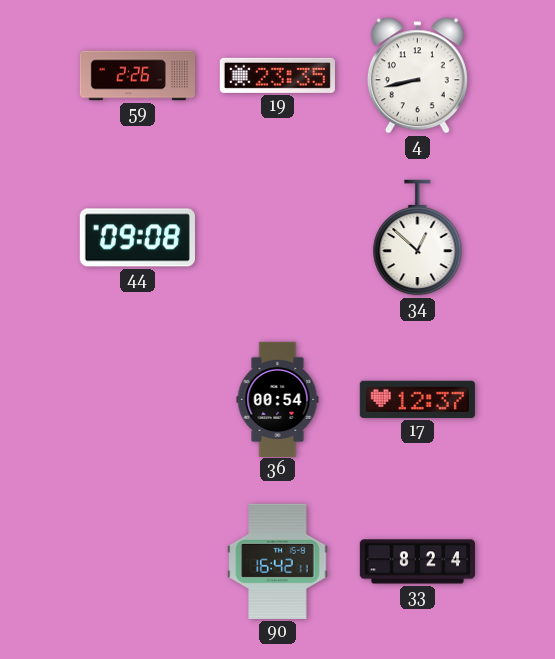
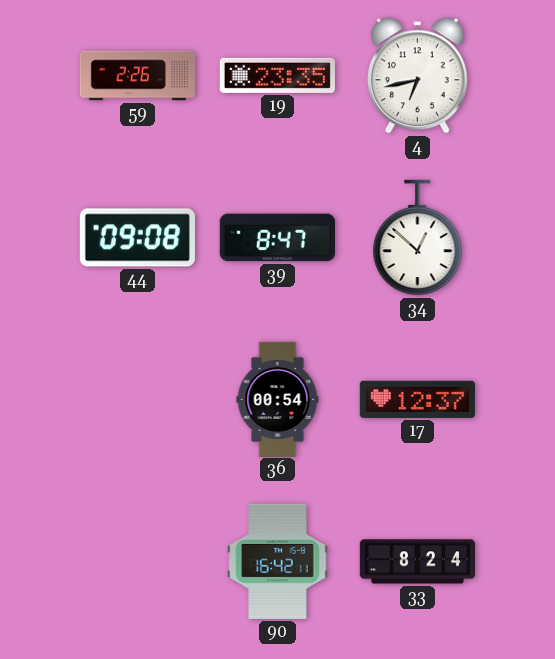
4: 8:43 -> 6:43 (417, 76)
39: none -> 8:47 (277, 238)
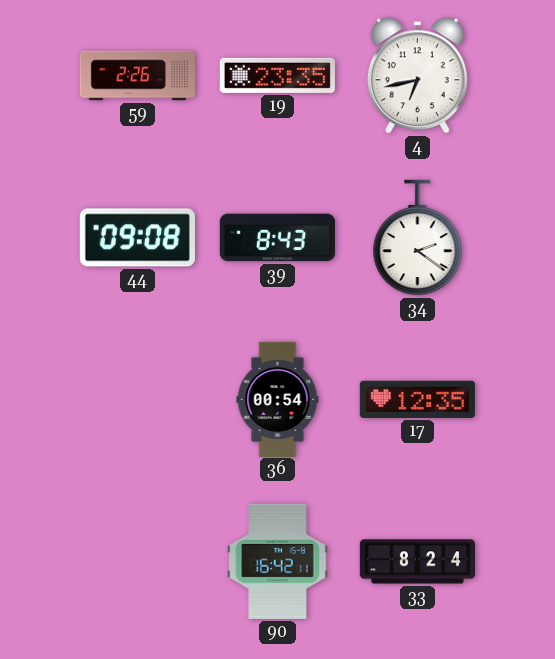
39: 8:47 -> 8:43 (277, 238)
34: 12:52 -> 2:21 (418, 238)
17: 12:37 -> 12:35 (417, 399)
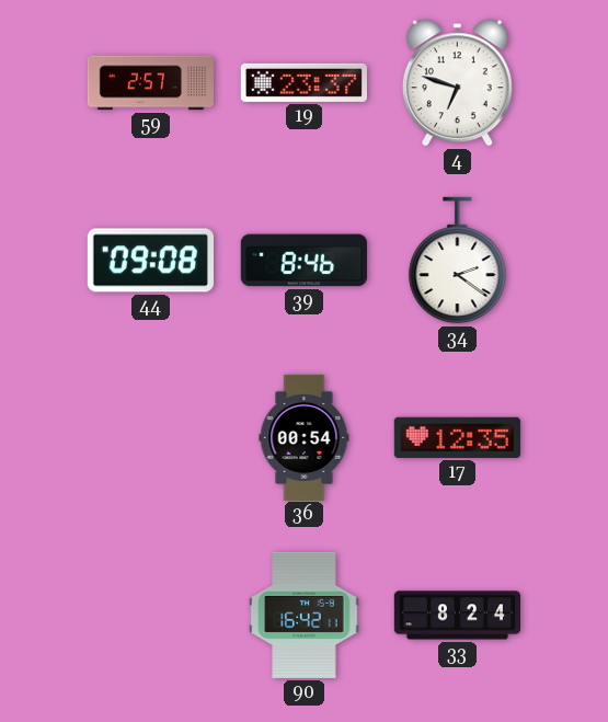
59: 2:26 -> 2:57 (150, 83)
19: 23:35 -> 23:37 (303, 82)
4: 6:43 -> 6:48 (457, 83)
39: 8:43 -> 8:46 (303, 261)
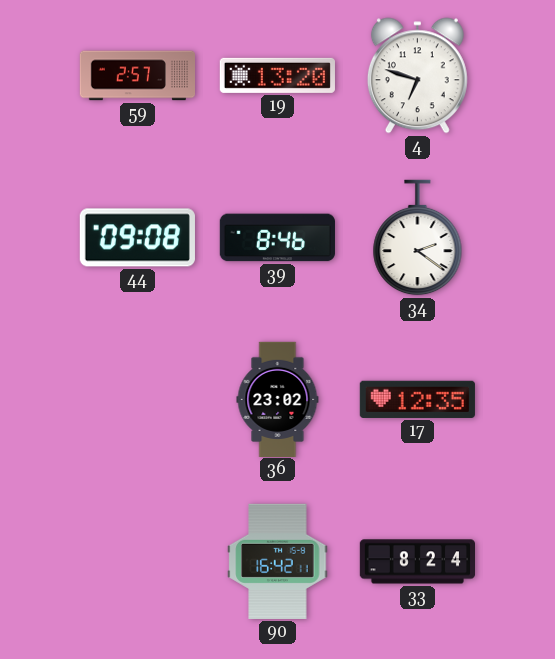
19: 23:37 -> 13:20 (277, 75)
36: 00:54 -> 23:02 (278, 399)
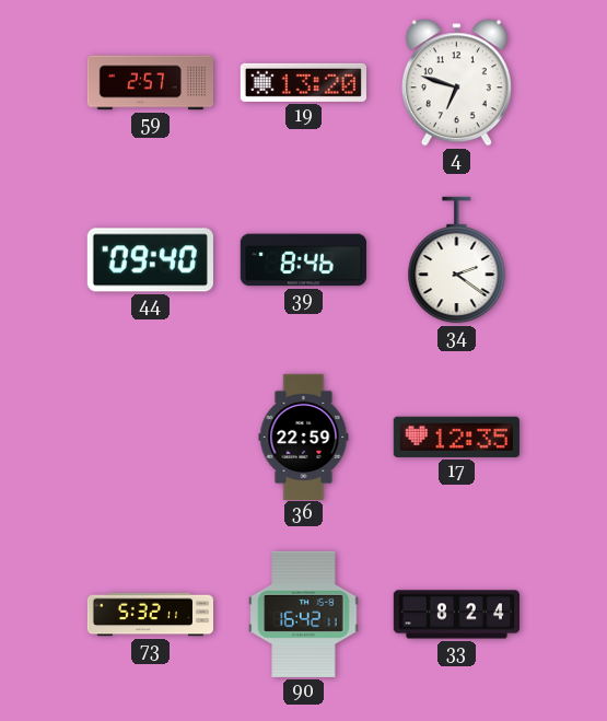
44: 09:08 -> 09:40 (150, 260)
36: 23:02 -> 22:59 (304, 437)
73: none -> 5:32 (150, 615)
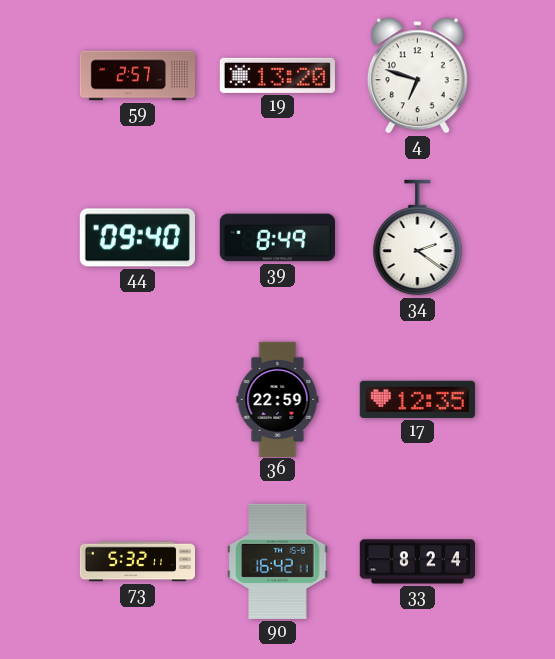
39: 8:46 -> 8:49 (277, 238)
